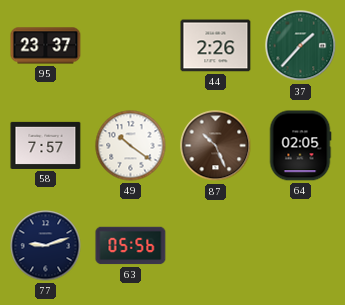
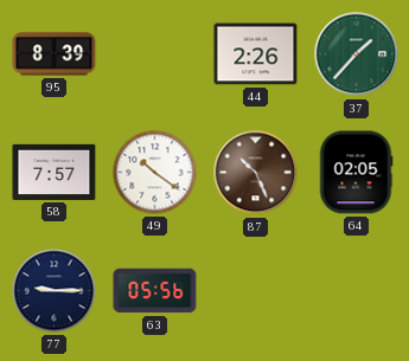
95: 23:37 -> 8:39 (55, 54)
77: 9:12 -> 9:15 (55, 291)
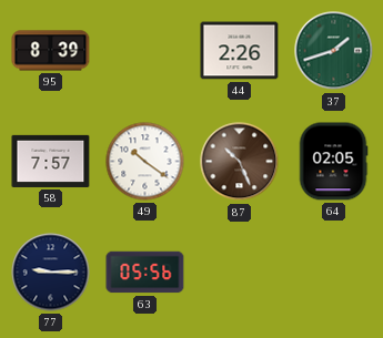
37: 1:37 -> 1:42 (334, 51)
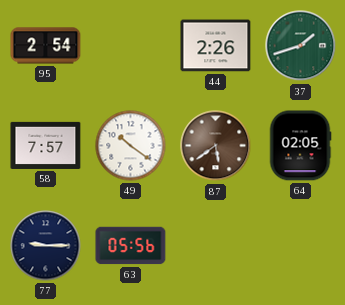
95: 8:39 -> 2:54 (46, 46)
87: 10:26 -> 5:39 (216, 146)
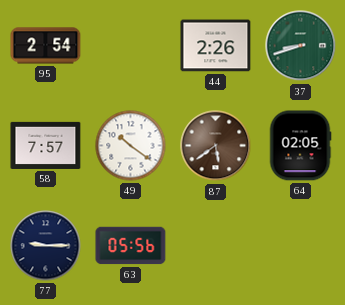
37: 1:42 -> 8:42 (301, 46)
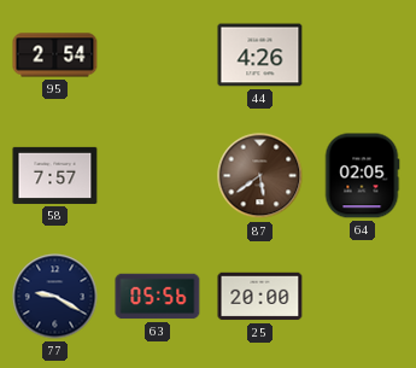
44: 2:26 -> 4:26 (260, 56)
37: 8:42 -> none (301, 46)
49: 10:21 -> none (131, 146)
77: 9:15 -> 9:20 (55, 297)
25: none -> 20:00 (260, 297)
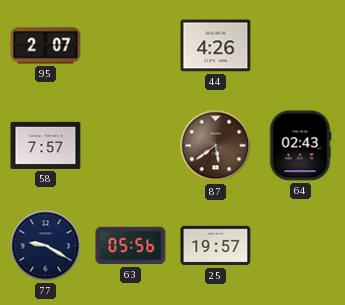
95: 2:54 -> 2:07 (46, 46)
64: 02:05 -> 02:43 (300, 146)
25: 20:00 -> 19:57 (216, 246)
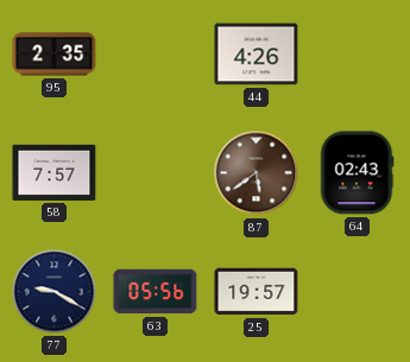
95: 2:07 -> 2:35 (55, 55)
